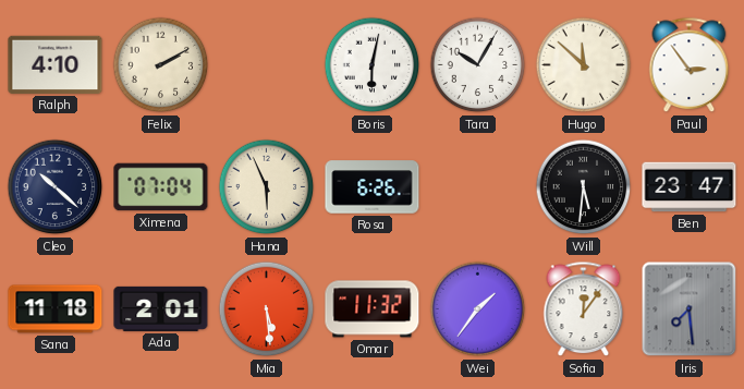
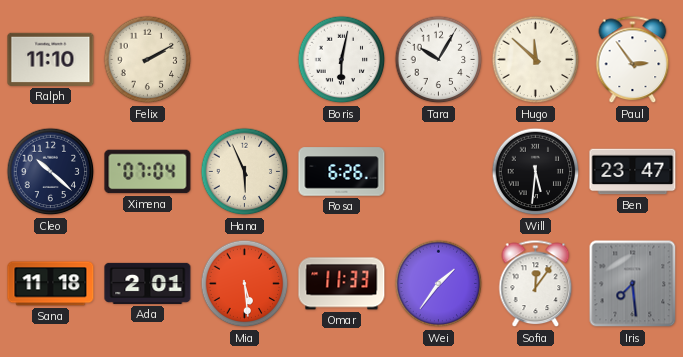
Ralph: 4:10 -> 11:10 (51, 59)
Omar: 11:32 -> 11:33 (342, 284)
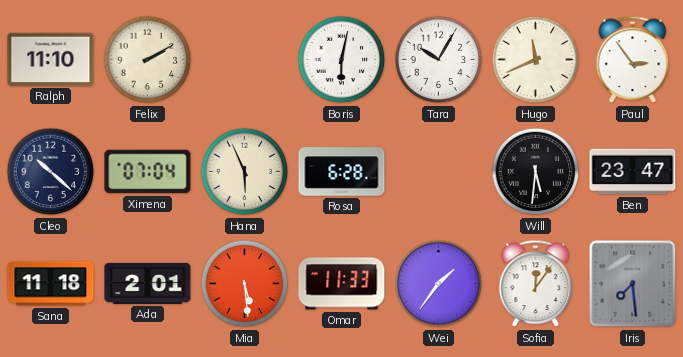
Hugo: 11:52 -> 11:41 (536, 60)
Rosa: 6:26 -> 6:28 (342, 172)
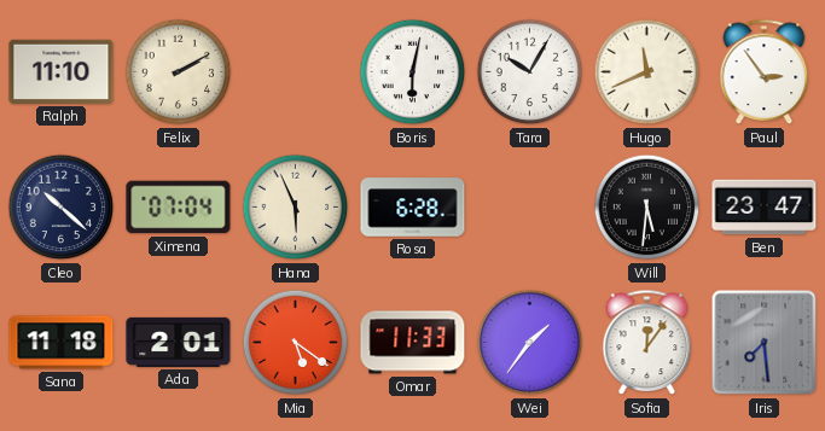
Mia: 5:29 -> 5:21 (296, 343)
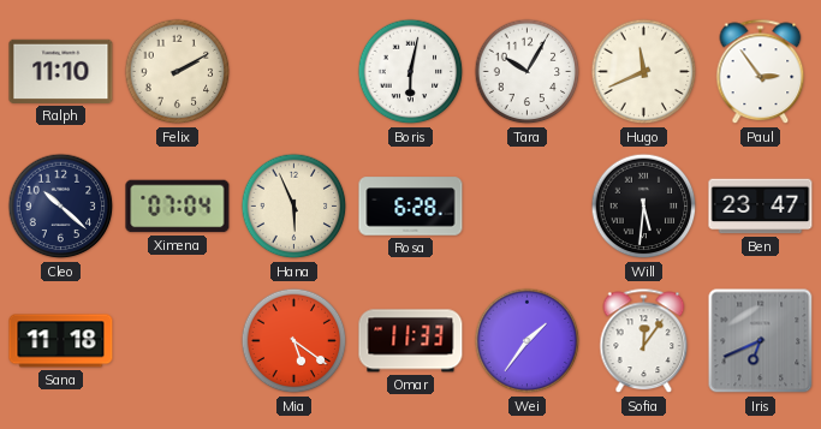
Ada: 2:01 -> none (179, 342)
Iris: 7:29 -> 6:41 (761, 341)
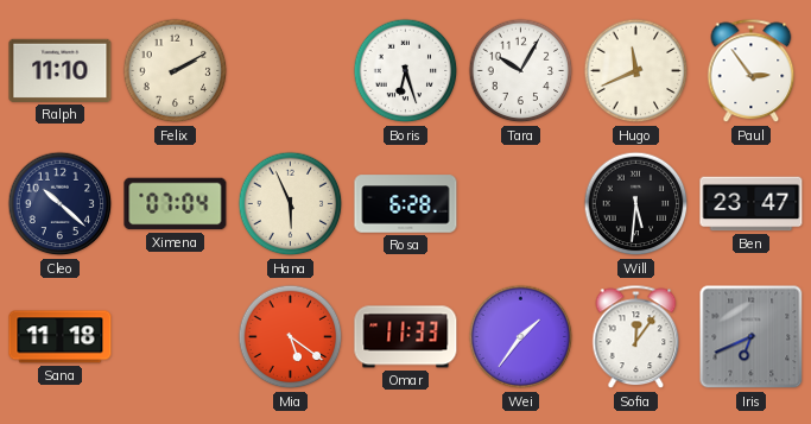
Boris: 6:02 -> 6:27 (406, 71)
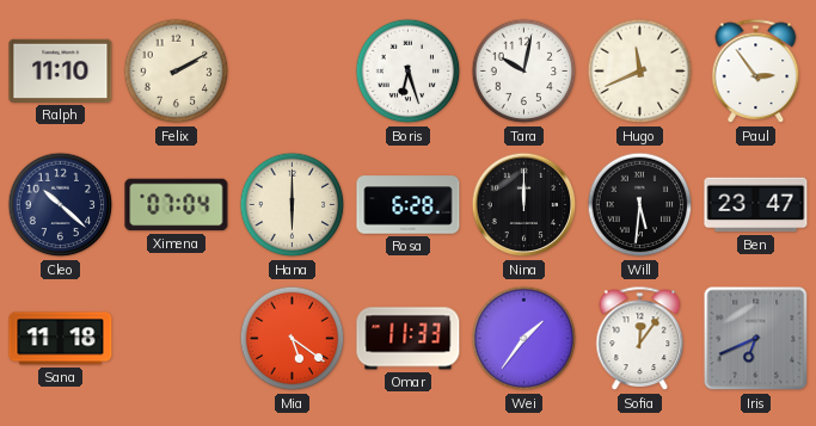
Tara: 10:05 -> 10:02 (524, 72)
Hana: 5:56 -> 6:00 (293, 205)
Nina: none -> 12:00 (524, 205)
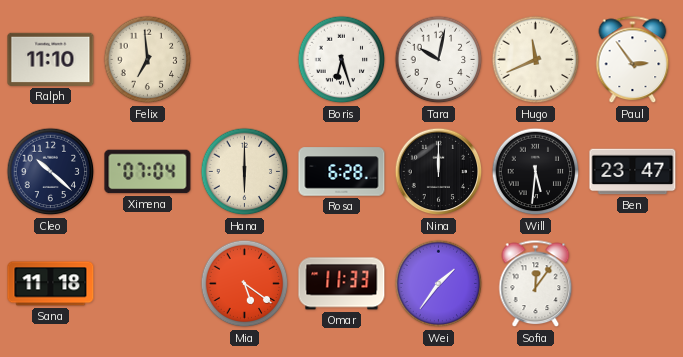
Felix: 2:10 -> 6:59 (148, 60)
Iris: 6:41 -> none (756, 339)
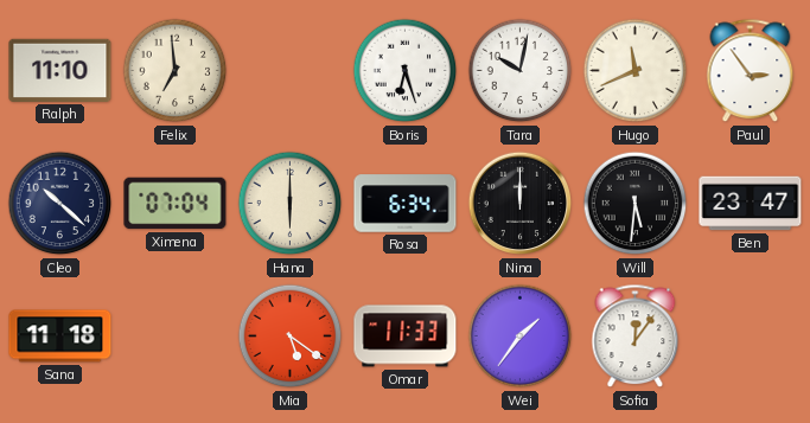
Rosa: 6:28 -> 6:34 (406, 204)
